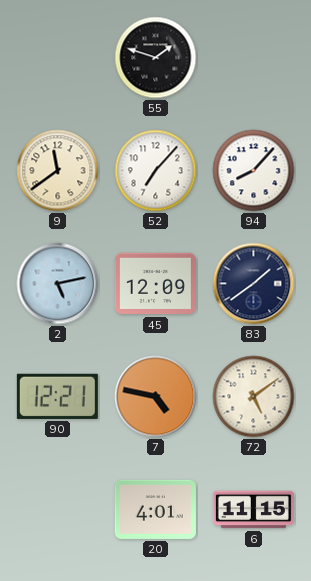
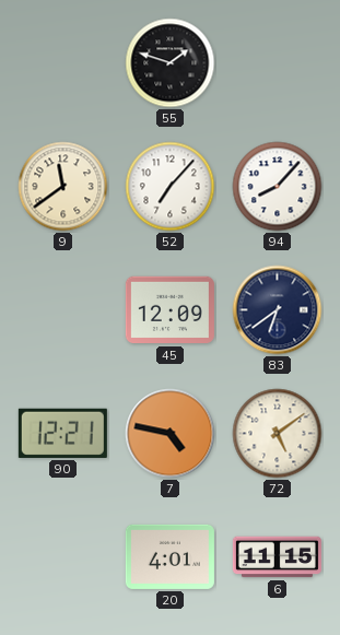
2: 5:13 -> none (58, 284)
83: 1:39 -> 6:39 (278, 310)
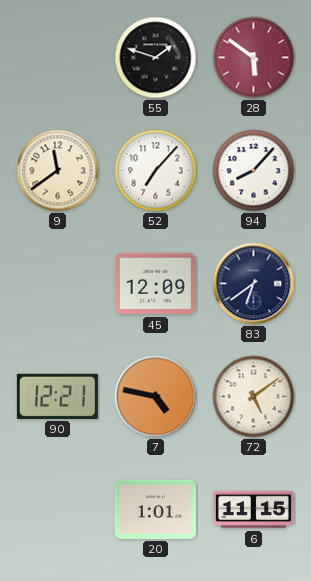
28: none -> 5:51 (254, 58)
20: 4:01 -> 1:01 (155, 509)
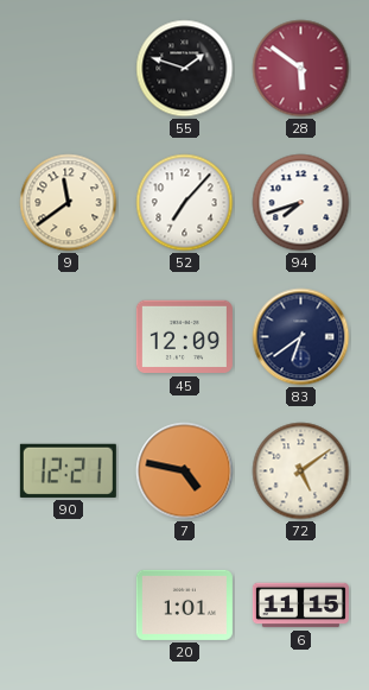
94: 8:07 -> 7:42 (301, 203)
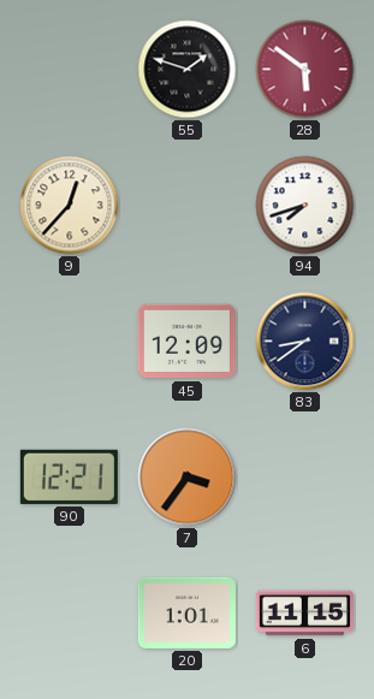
9: 11:39 -> 12:37 (70, 206)
52: 7:07 -> none (185, 203)
83: 6:39 -> 8:39 (305, 342)
7: 4:47 -> 3:36 (188, 478)
72: 5:09 -> none (301, 471)
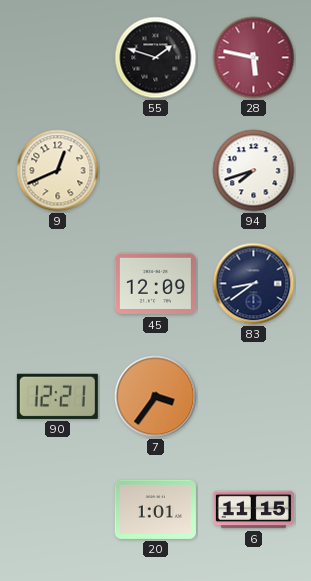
28: 5:51 -> 5:47 (254, 58)
9: 12:37 -> 12:41 (58, 171)
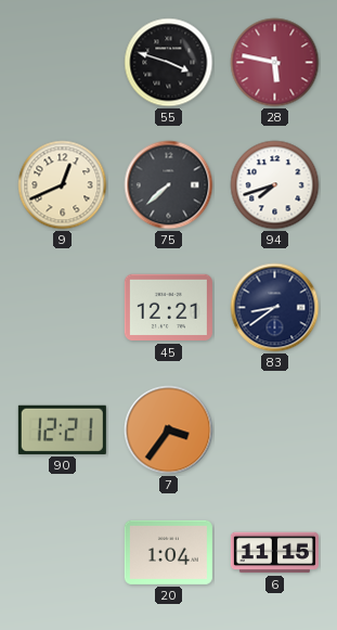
55: 1:48 -> 3:48 (169, 63)
75: none -> 7:38 (169, 185)
45: 12:09 -> 12:21 (168, 308)
20: 1:01 -> 1:04 (168, 552)
